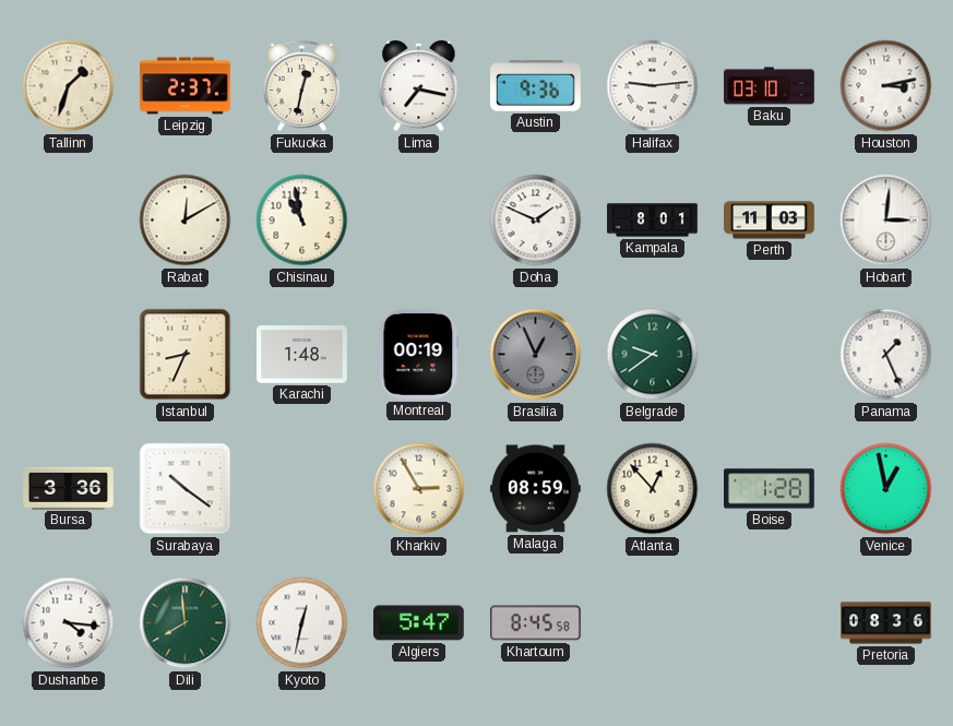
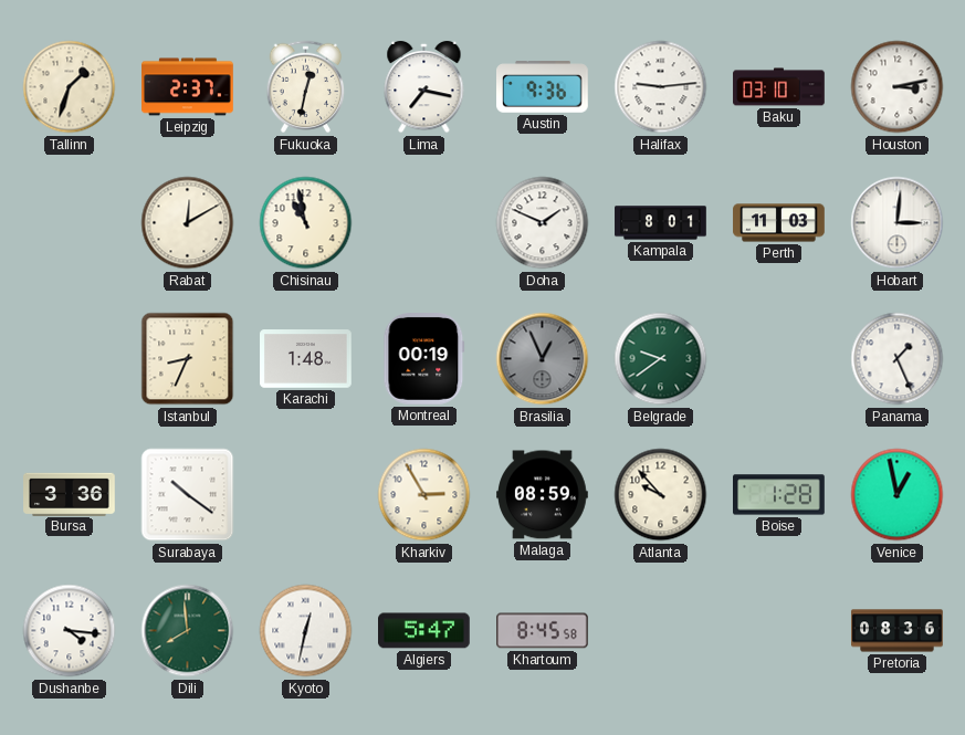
Atlanta: 12:53 -> 9:53 (661, 495)
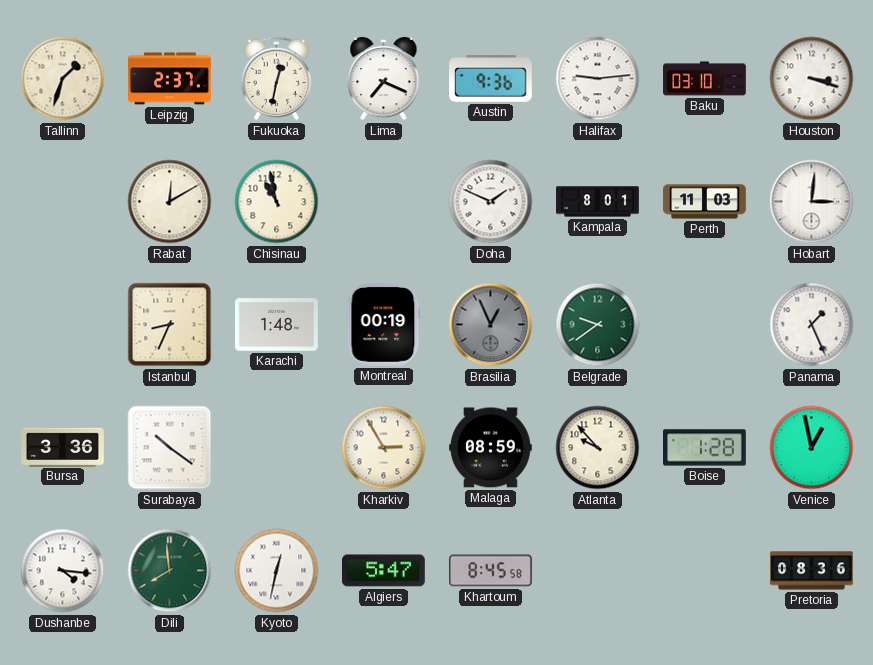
Lima: 7:17 -> 7:19 (384, 79)
Houston: 3:13 -> 3:18 (812, 79)
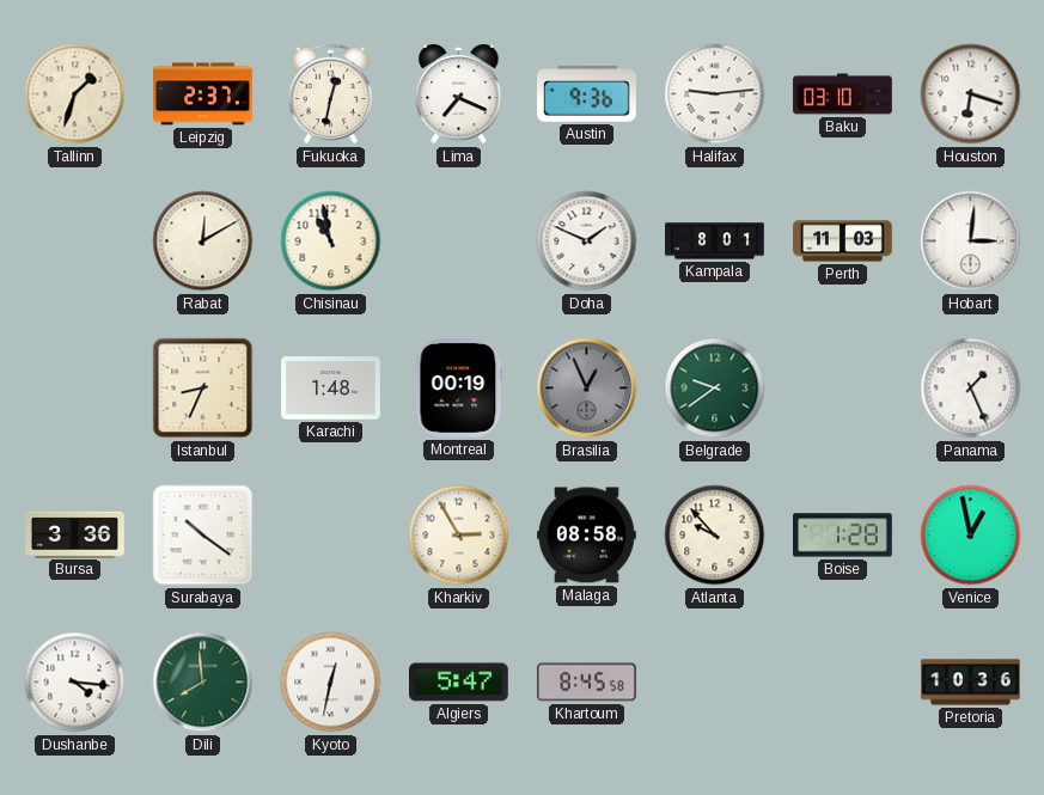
Houston: 3:18 -> 6:18 (971, 94)
Malaga: 08:59 -> 08:58 (587, 536)
Pretoria: 08:36 -> 10:36 (971, 683)
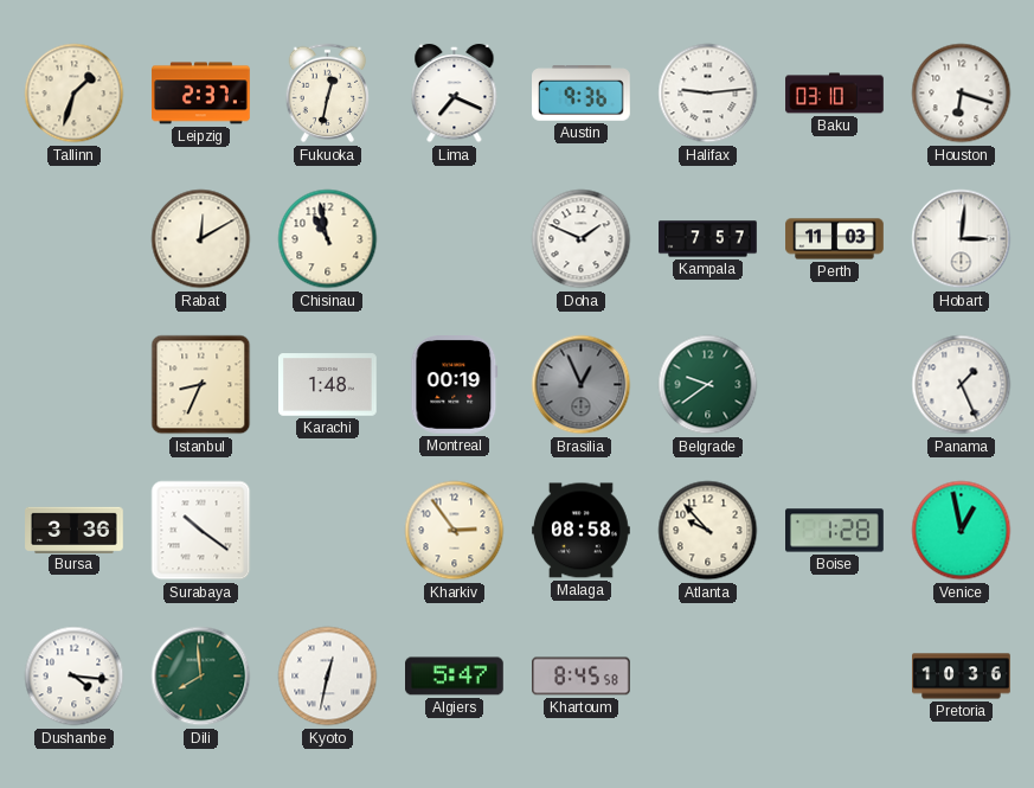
Kampala: 8:01 -> 7:57 (708, 239)
Kharkiv: 2:55 -> 2:54 (455, 531)
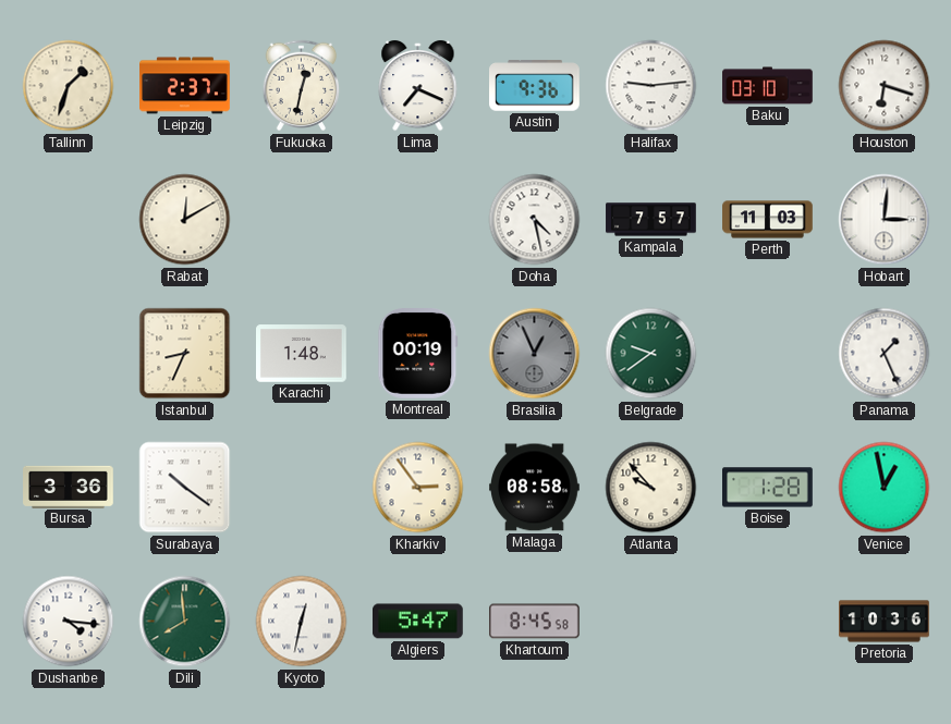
Chisinau: 10:58 -> none (328, 239)
Doha: 1:49 -> 4:28 (535, 220)
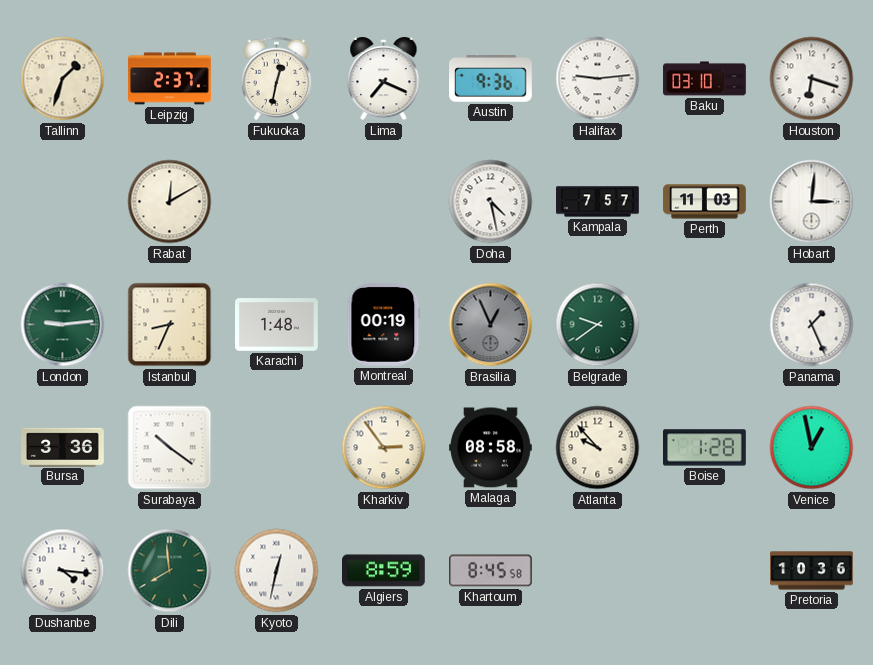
London: none -> 9:14 (63, 325)
Algiers: 5:47 -> 8:59 (384, 571)
